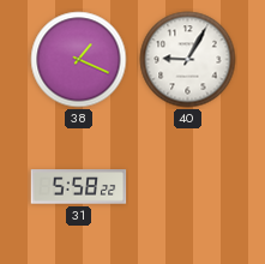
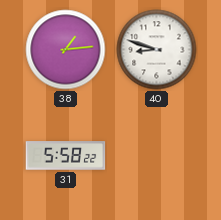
38: 1:19 -> 1:14 (66, 50)
40: 9:05 -> 8:48 (157, 50)
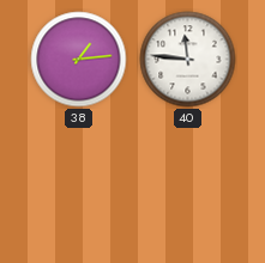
40: 8:48 -> 11:46 (188, 60)
31: 5:58 -> none (66, 156)
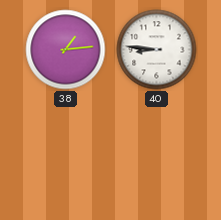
40: 11:46 -> 8:46 (157, 50)
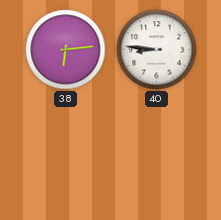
38: 1:14 -> 6:14 (66, 50)
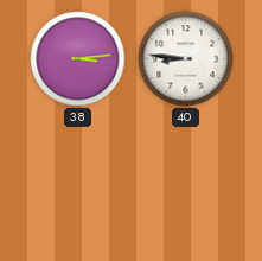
38: 6:14 -> 3:14 (78, 59)
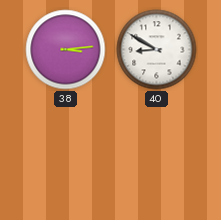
40: 8:46 -> 8:50 (157, 50)
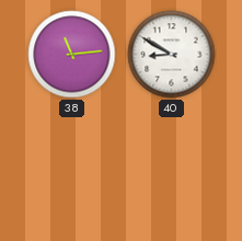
38: 3:14 -> 11:14 (72, 55)
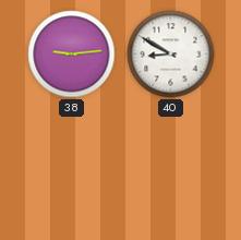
38: 11:14 -> 9:14 (72, 55)
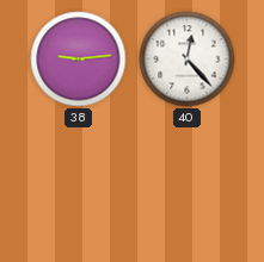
40: 8:50 -> 12:23 (188, 60)
